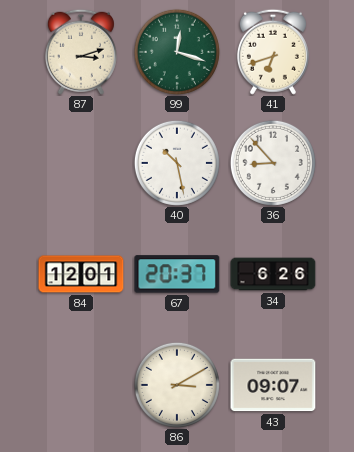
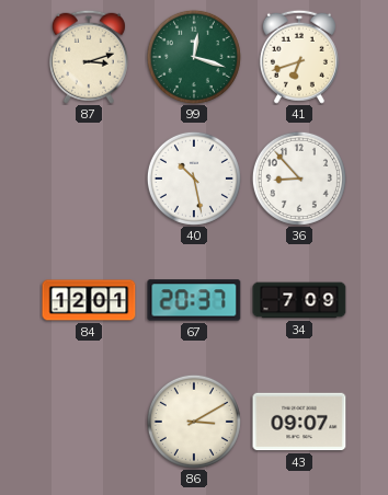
34: 6:26 -> 7:09 (299, 300)
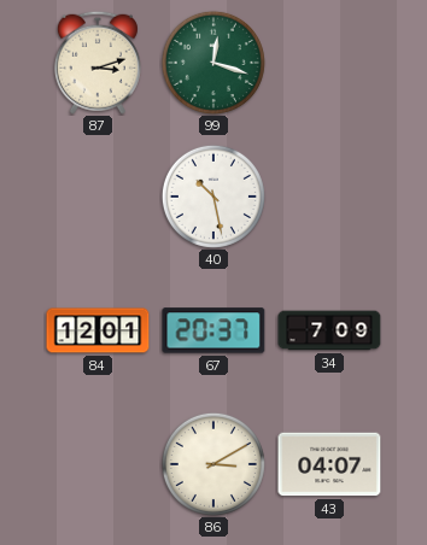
41: 6:42 -> none (299, 57)
36: 8:53 -> none (299, 179)
43: 09:07 -> 04:07 (329, 464)
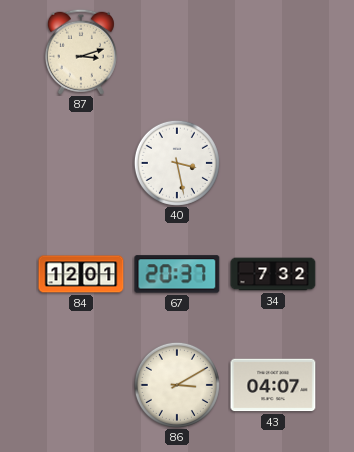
99: 12:18 -> none (213, 63)
40: 10:28 -> 3:28 (177, 163)
34: 7:09 -> 7:32 (273, 274)
